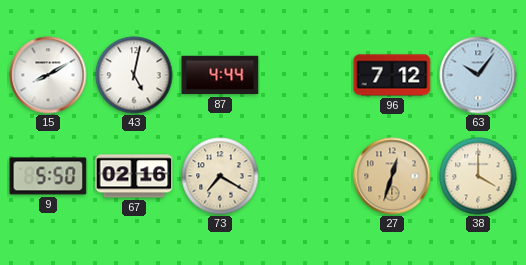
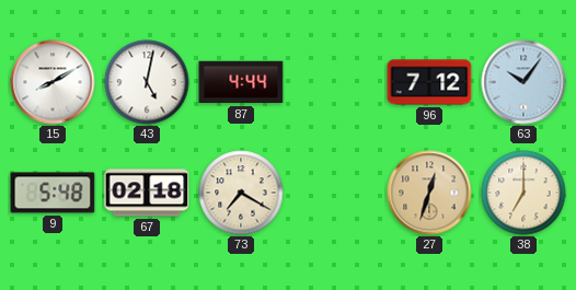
9: 5:50 -> 5:48 (53, 193)
67: 02:16 -> 02:18 (147, 193)
38: 4:00 -> 7:00 (523, 193)
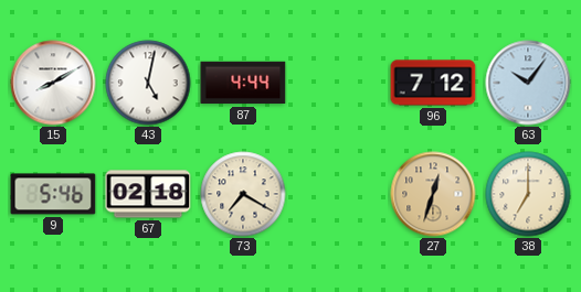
9: 5:48 -> 5:46 (53, 194)
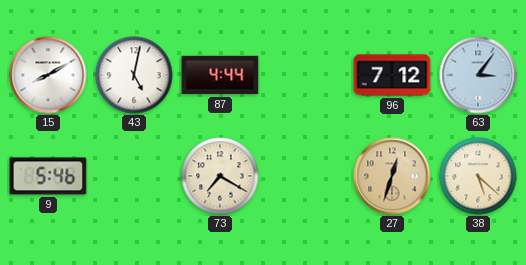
63: 10:06 -> 3:06 (478, 75)
67: 02:18 -> none (148, 194)
38: 7:00 -> 5:22 (478, 176)
